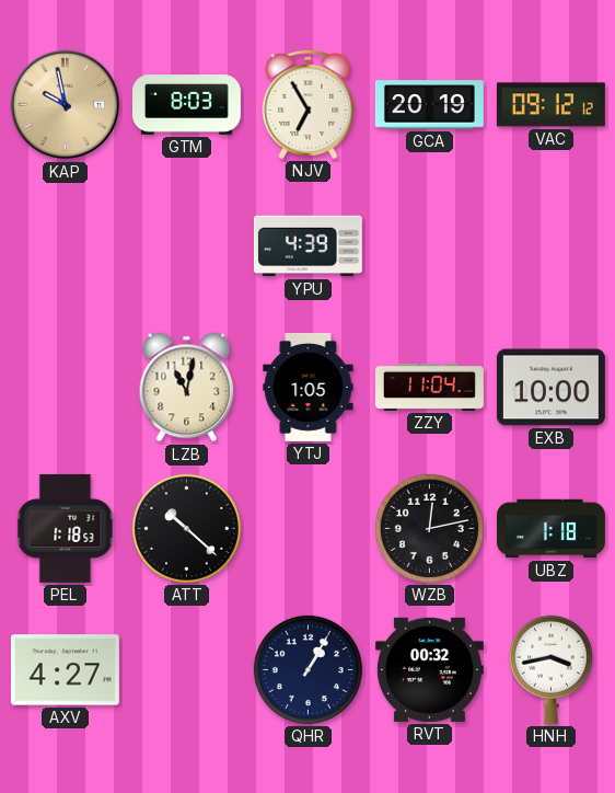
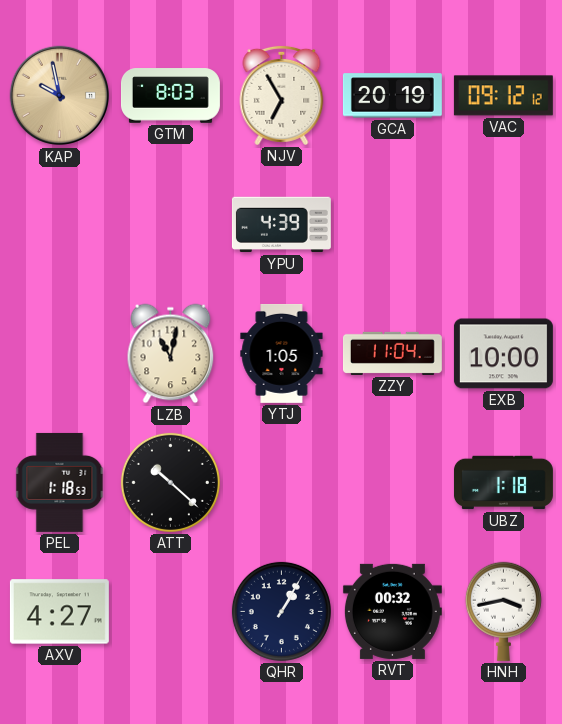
WZB: 12:13 -> none (429, 528)
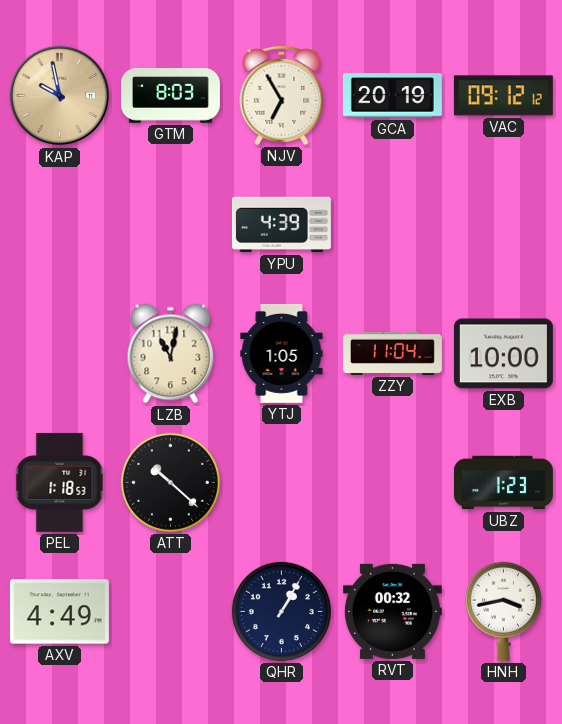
UBZ: 1:18 -> 1:23 (503, 483)
AXV: 4:27 -> 4:49 (59, 612)
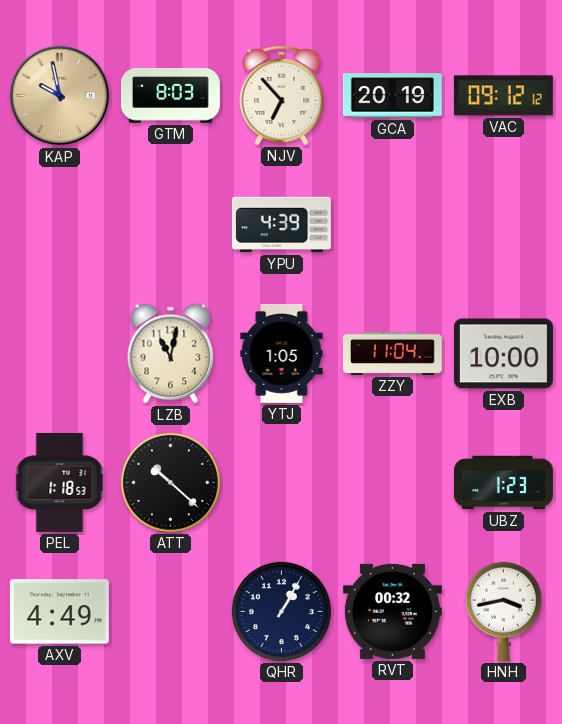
NJV: 6:55 -> 6:53 (282, 95)
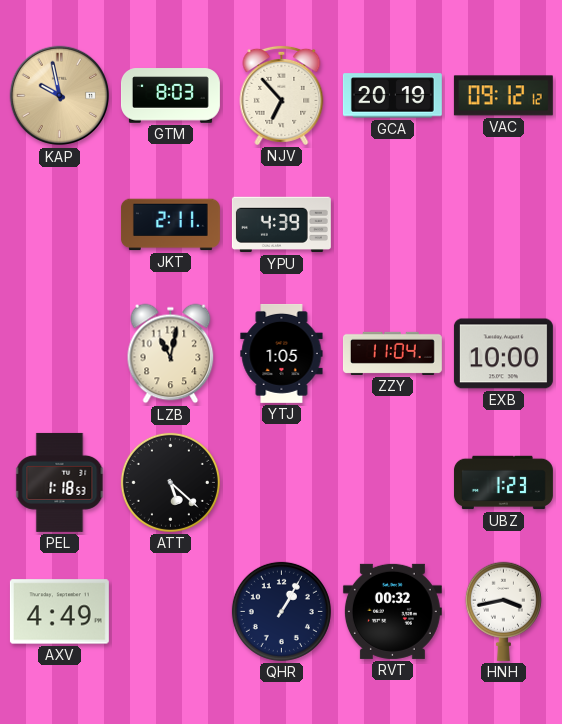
JKT: none -> 2:11 (170, 225)
ATT: 10:22 -> 5:22 (170, 482)
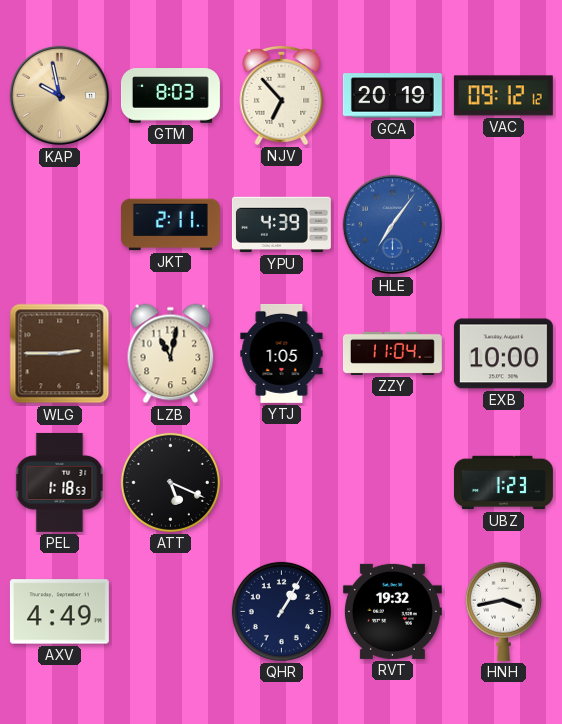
HLE: none -> 7:06 (393, 225)
WLG: none -> 2:45 (60, 354)
ATT: 5:22 -> 5:19 (170, 482)
RVT: 00:32 -> 19:32 (392, 611)
